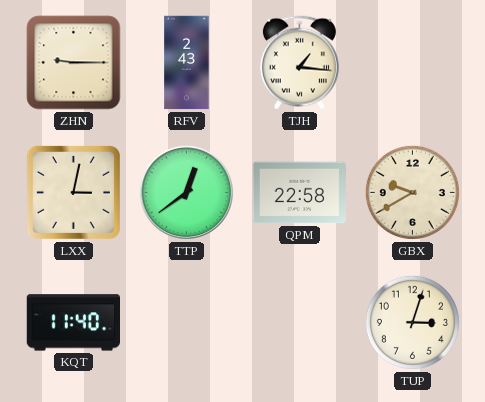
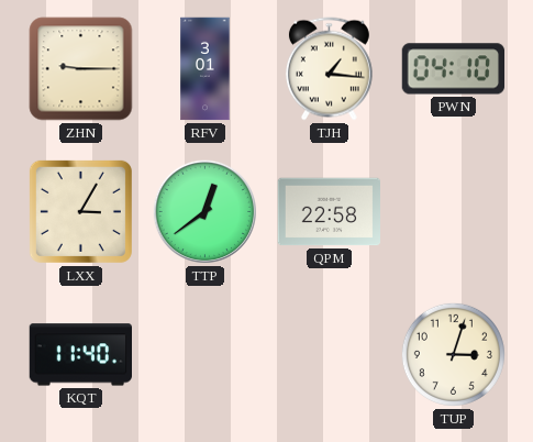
RFV: 2:43 -> 3:01 (206, 69)
PWN: none -> 04:10 (453, 69)
LXX: 3:02 -> 3:05 (80, 211)
GBX: 9:40 -> none (412, 192)
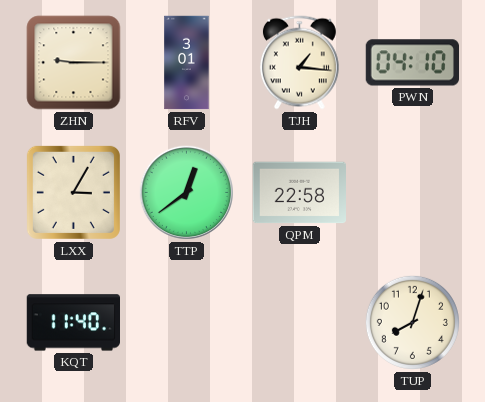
TUP: 3:03 -> 8:03 (412, 322)
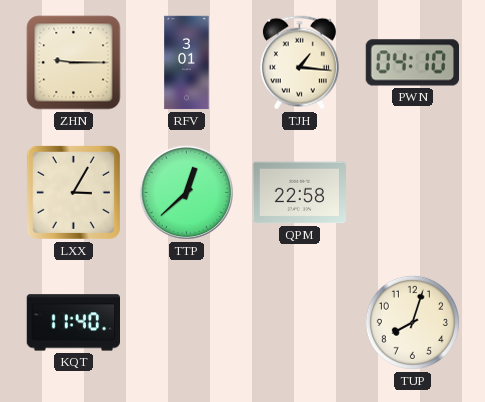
TTP: 12:39 -> 12:38 (186, 192)
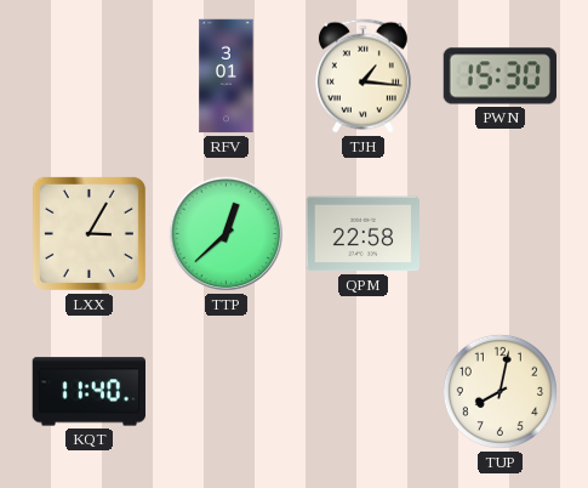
ZHN: 9:15 -> none (74, 63)
PWN: 04:10 -> 15:30 (499, 76)
TUP: 8:03 -> 8:02 (499, 391)
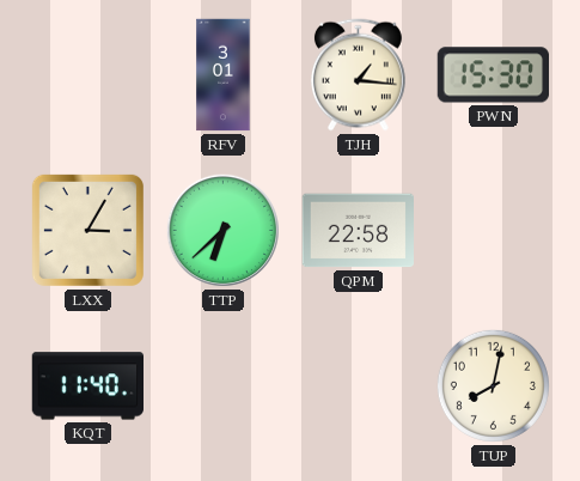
TTP: 12:38 -> 6:38 (222, 230)
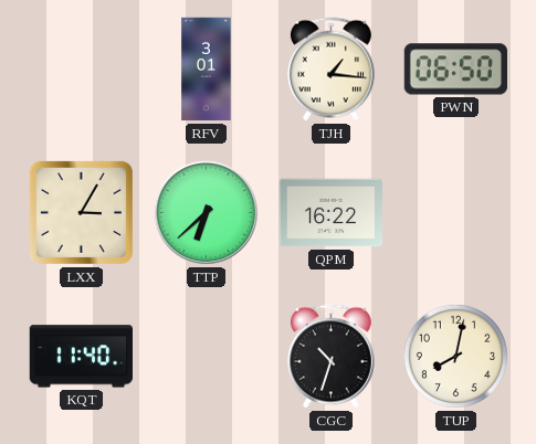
PWN: 15:30 -> 06:50 (455, 70)
QPM: 22:58 -> 16:22 (332, 213)
CGC: none -> 10:33 (330, 357)
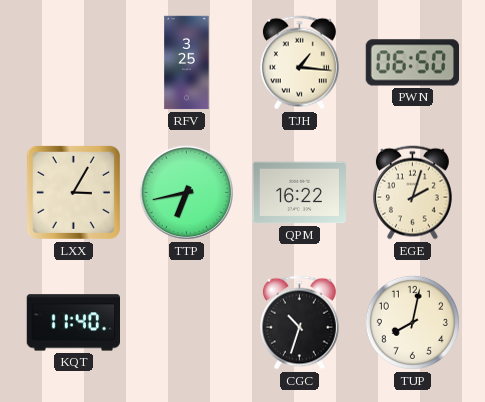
RFV: 3:01 -> 3:25 (187, 63)
TTP: 6:38 -> 6:43 (186, 192)
EGE: none -> 2:03 (412, 193)
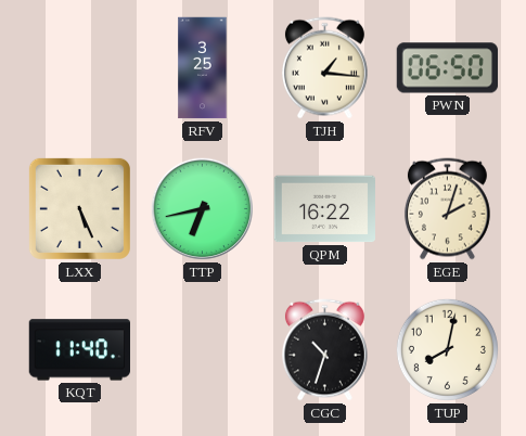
LXX: 3:05 -> 5:26 (79, 208)
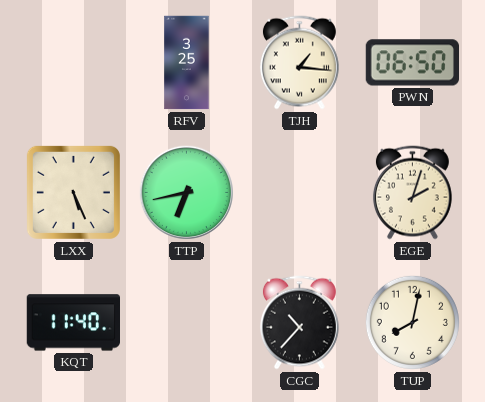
QPM: 16:22 -> none (325, 209)
CGC: 10:33 -> 10:37 (299, 323)
